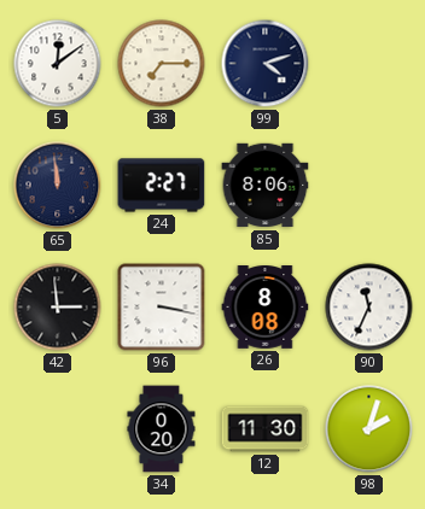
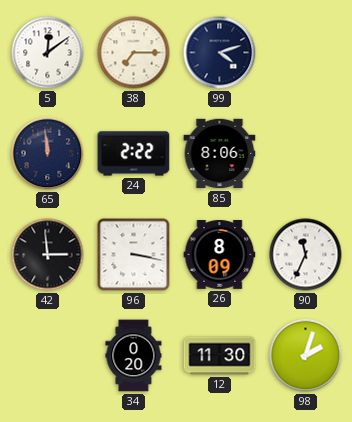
24: 2:27 -> 2:22 (134, 154)
26: 8:08 -> 8:09 (220, 255)
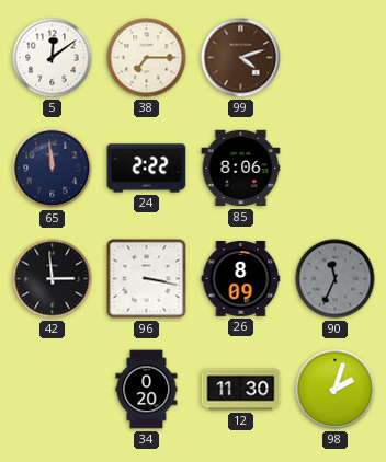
99 dial: navy -> brown (241, 58)
90 dial: white -> grey (336, 279)
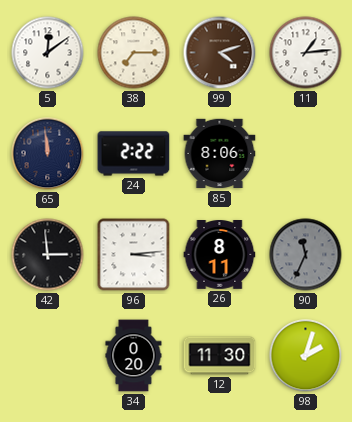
11: none -> 1:14 (306, 53)
96: 3:17 -> 3:14 (134, 255)
26: 8:09 -> 8:11 (220, 255)
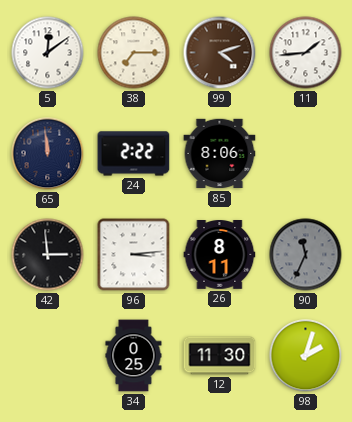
11: 1:14 -> 1:44 (306, 53)
34: 0:20 -> 0:25 (134, 356)
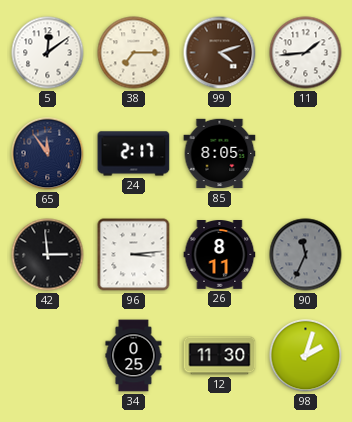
65: 11:59 -> 11:54 (48, 154)
24: 2:22 -> 2:17 (134, 154)
85: 8:06 -> 8:05 (220, 154)
